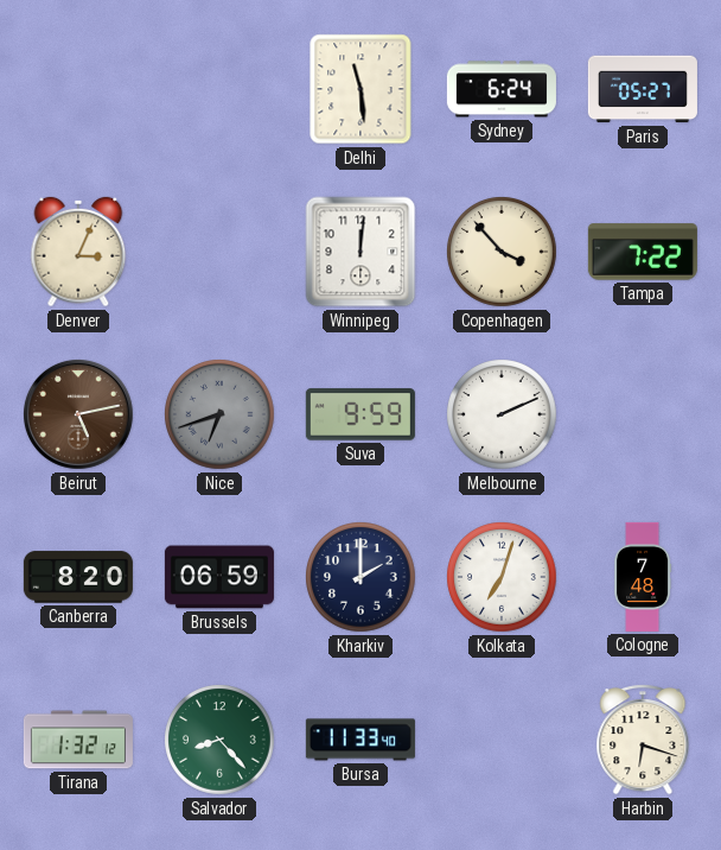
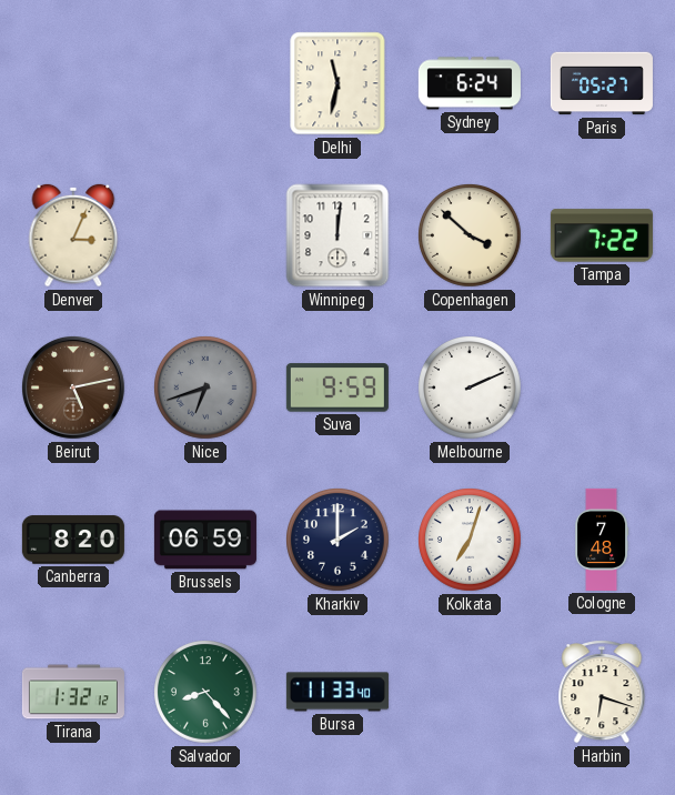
Delhi: 11:29 -> 11:32 (337, 83)
Copenhagen: 3:53 -> 3:52 (470, 235)
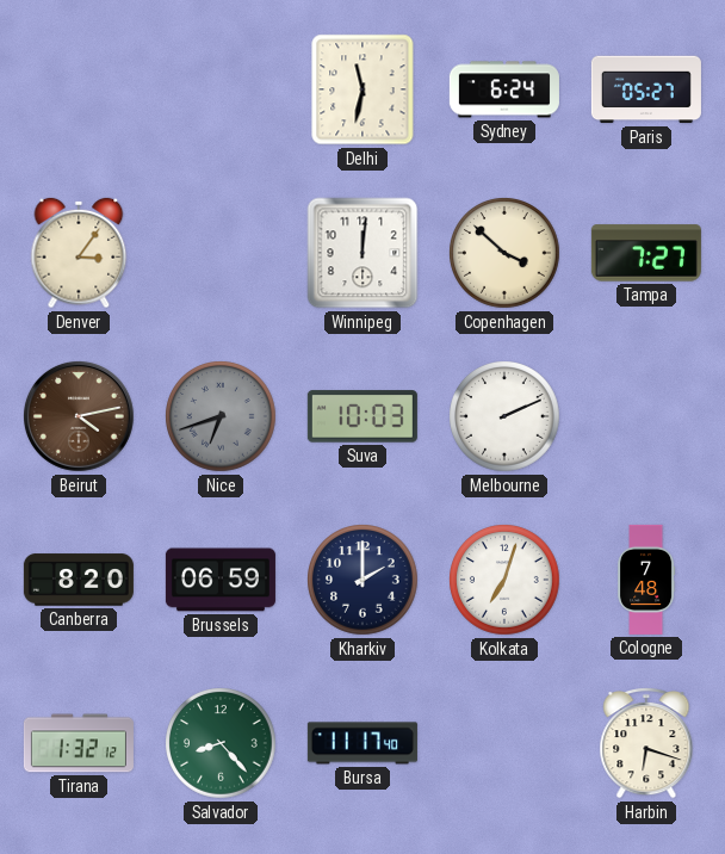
Denver: 3:04 -> 3:06 (79, 253)
Tampa: 7:22 -> 7:27 (646, 253)
Beirut: 5:13 -> 4:13 (79, 416)
Suva: 9:59 -> 10:03 (362, 416)
Bursa: 11:33 -> 11:17 (362, 743)
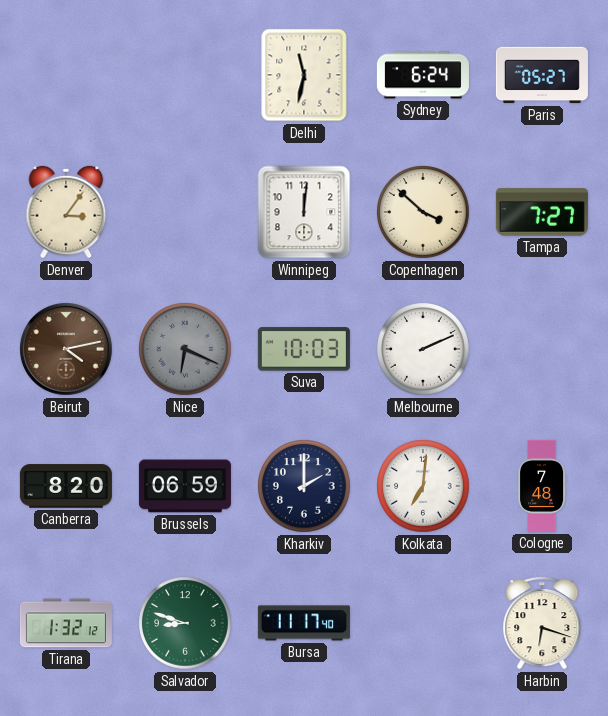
Nice: 6:42 -> 6:19 (185, 349)
Kolkata: 7:03 -> 7:01 (423, 486)
Salvador: 8:23 -> 8:48 (185, 623)
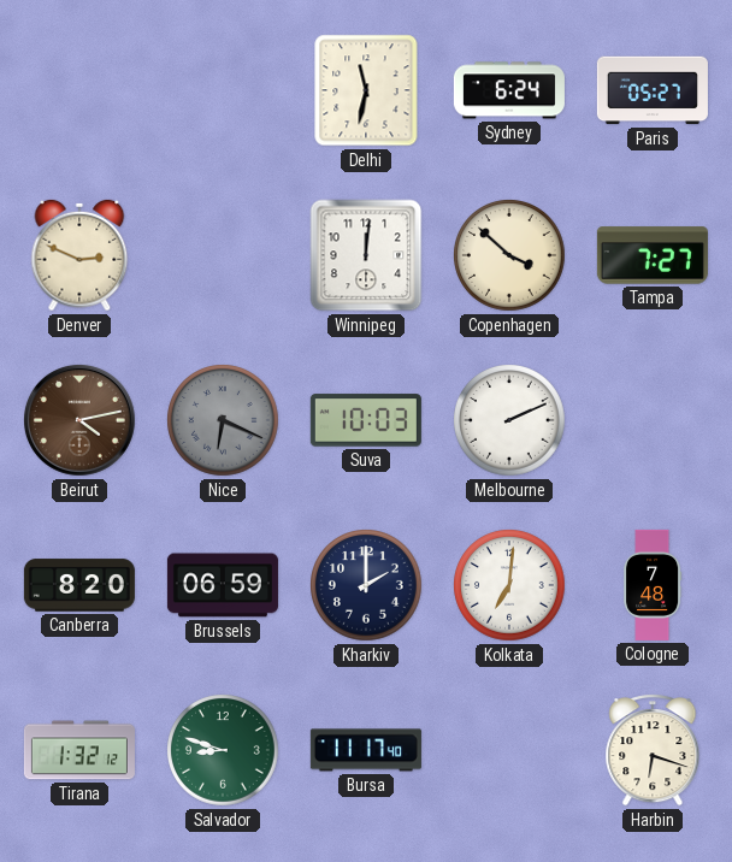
Denver: 3:06 -> 2:49 (79, 255)
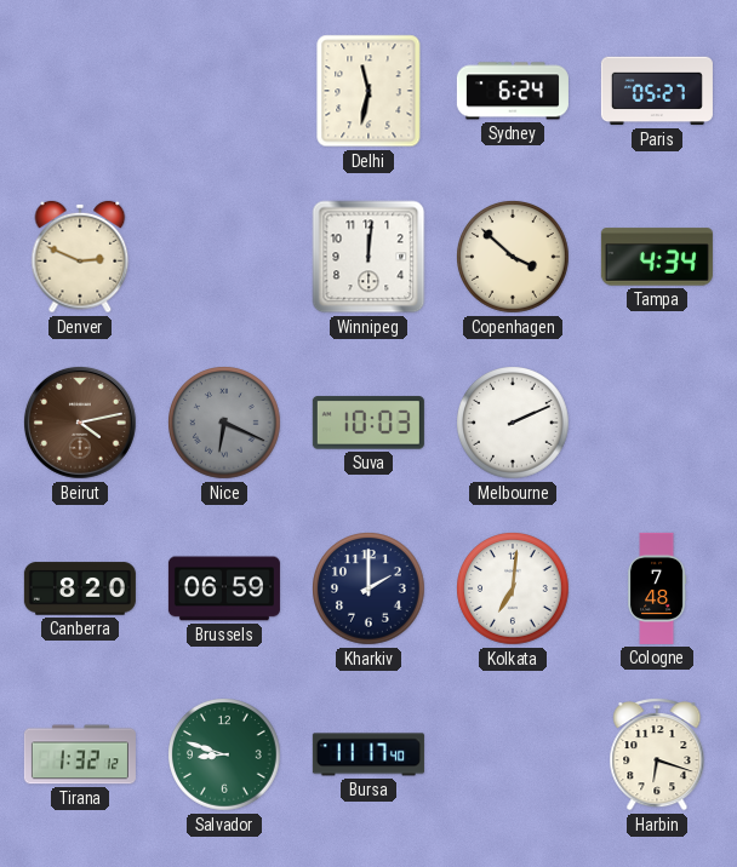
Tampa: 7:27 -> 4:34 (657, 257)
